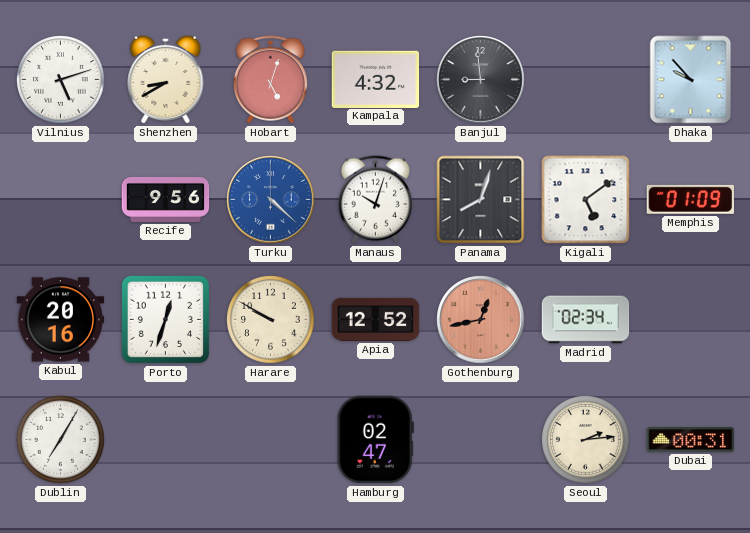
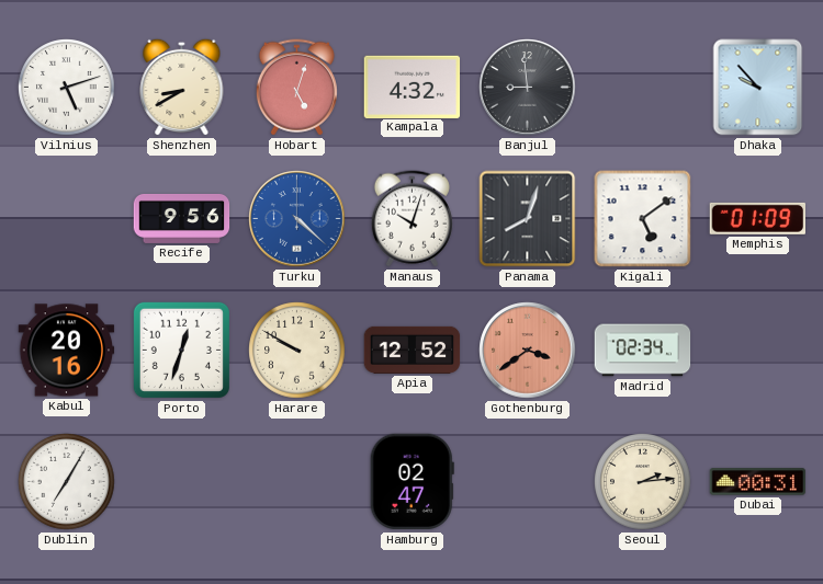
Gothenburg: 12:43 -> 3:39 (528, 351)
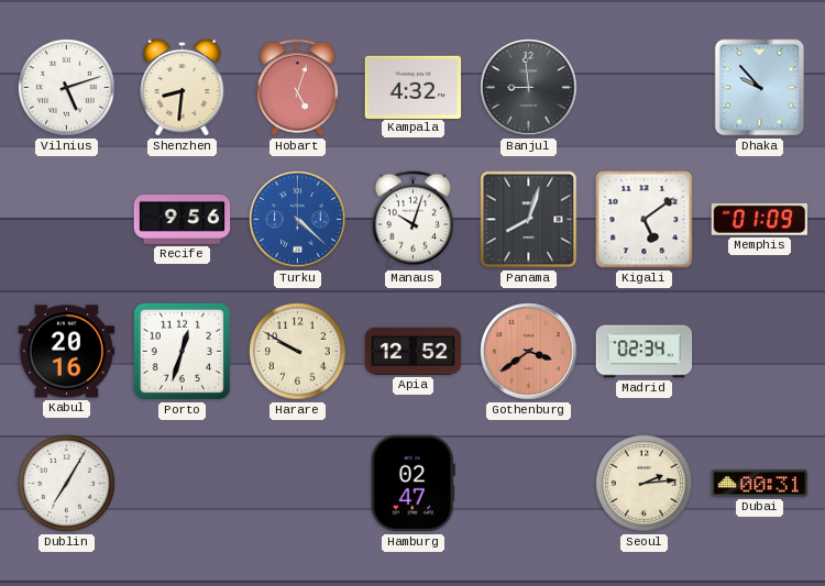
Shenzhen: 8:40 -> 8:31 (183, 87)
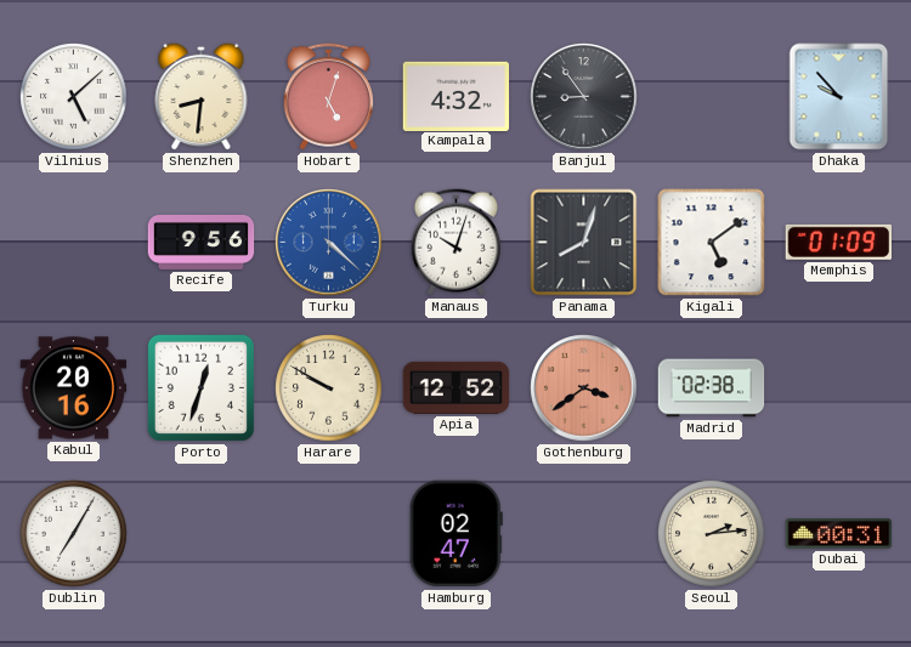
Vilnius: 5:12 -> 5:08 (74, 97)
Banjul: 8:59 -> 8:54 (584, 97)
Madrid: 02:34 -> 02:38 (712, 388)
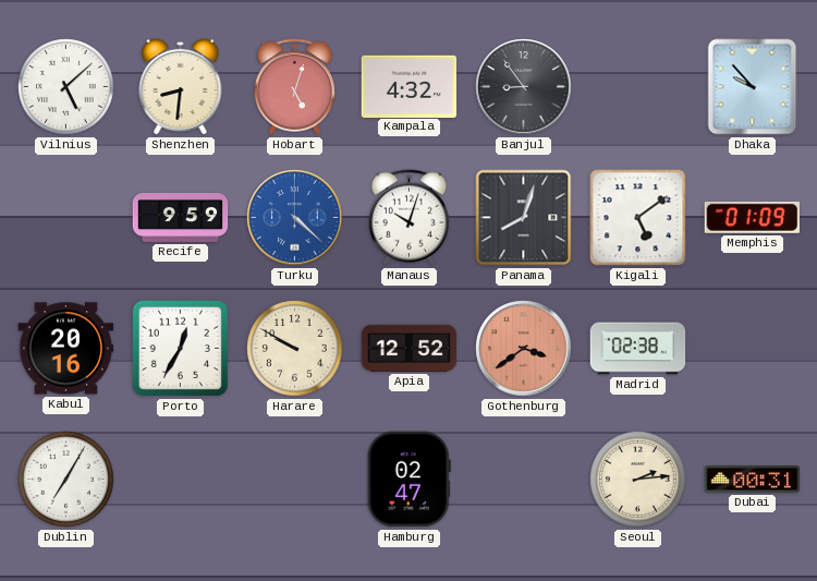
Recife: 9:56 -> 9:59 (181, 217)
Porto: 12:33 -> 12:35 (180, 348)
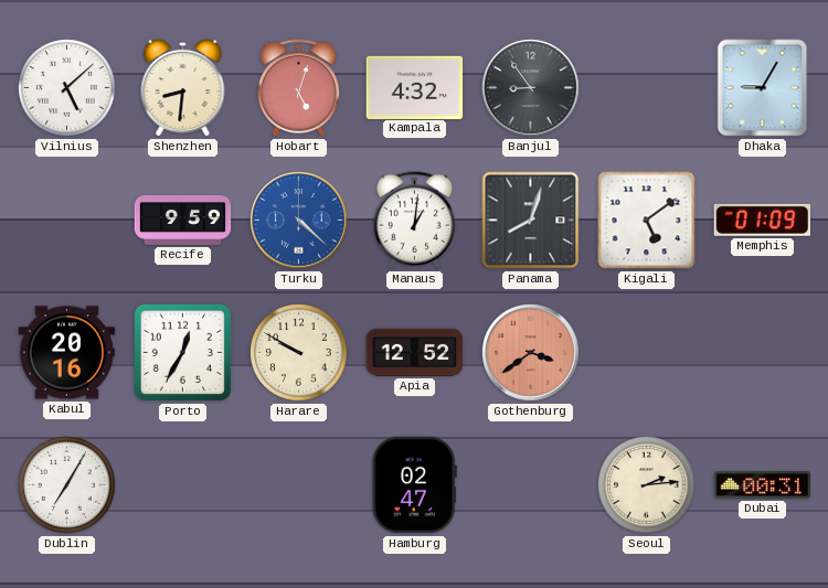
Dhaka: 9:53 -> 9:05 (763, 88)
Manaus: 10:03 -> 1:01 (414, 221)
Madrid: 02:38 -> none (638, 349)
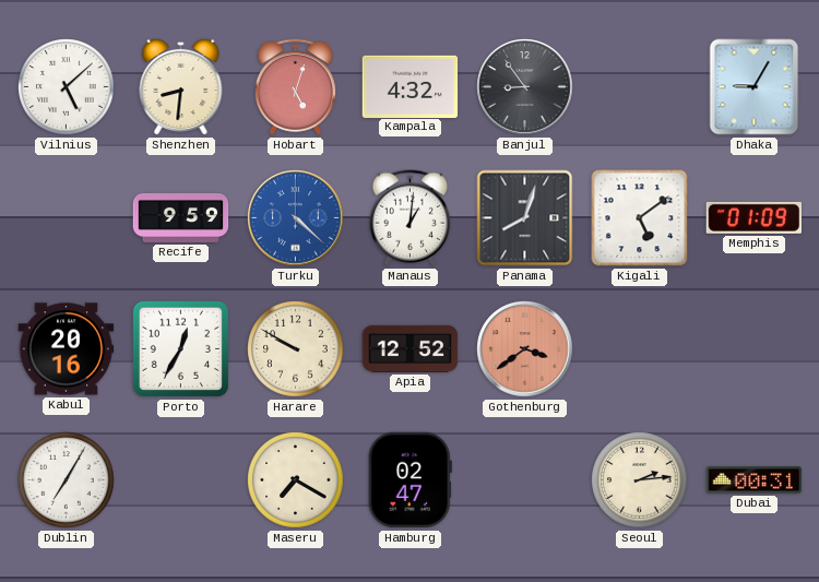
Maseru: none -> 7:20 (296, 480)
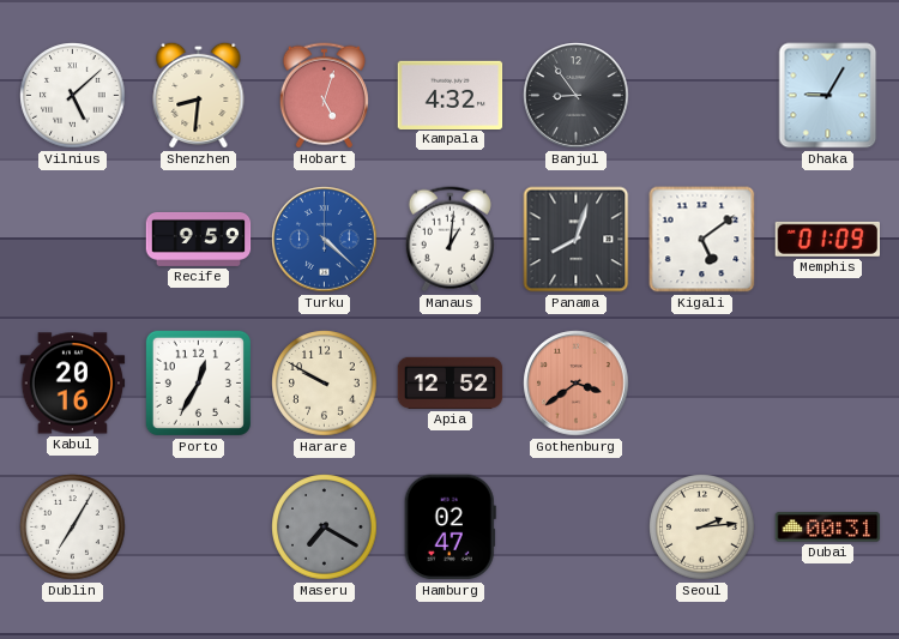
Maseru dial: cream -> grey (325, 528)
